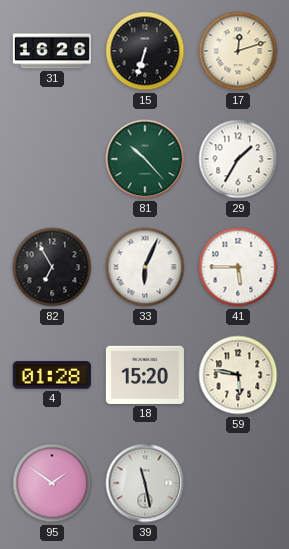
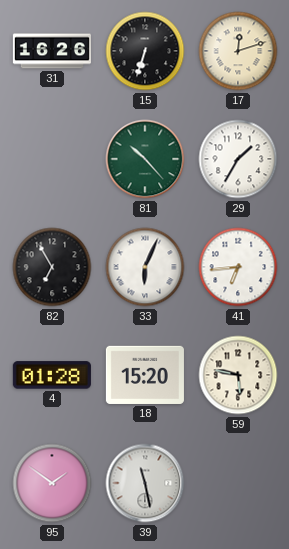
41: 5:45 -> 6:44 (238, 267)
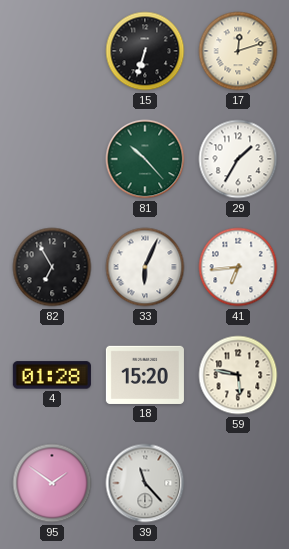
31: 16:26 -> none (52, 51)
39: 11:28 -> 11:23 (145, 483)
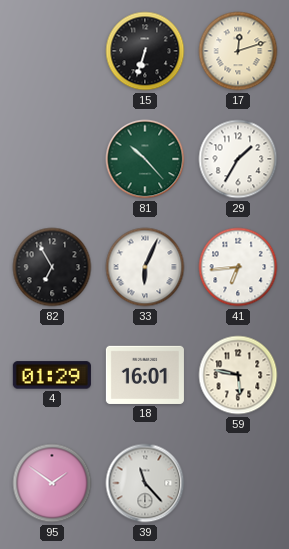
4: 01:28 -> 01:29 (52, 375)
18: 15:20 -> 16:01 (145, 375)
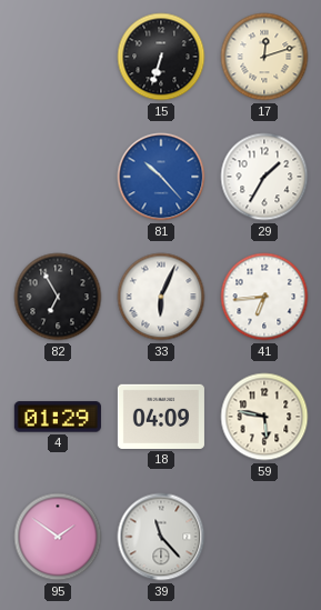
81 dial: green -> blue (161, 177)
18: 16:01 -> 04:09 (161, 417)
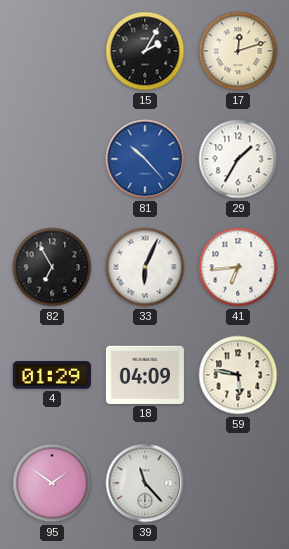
15: 6:33 -> 2:05 (145, 51)
